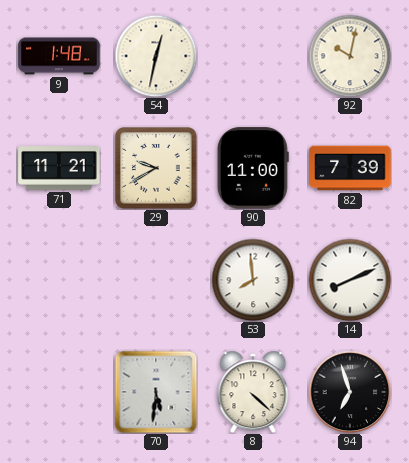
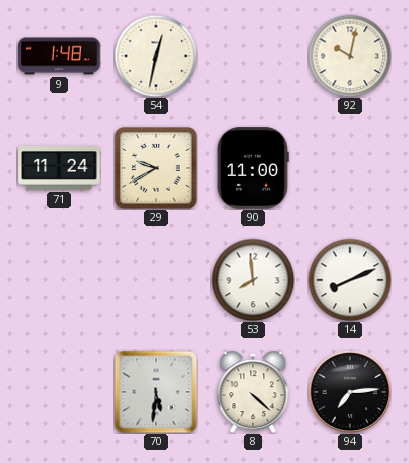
71: 11:21 -> 11:24 (59, 168)
82: 7:39 -> none (350, 168)
94: 6:57 -> 7:14 (350, 392)
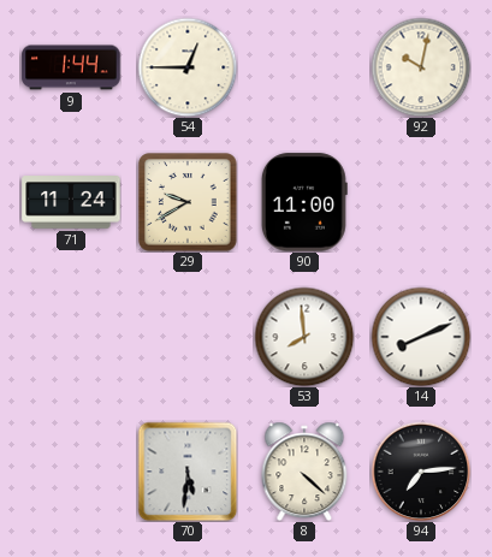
9: 1:48 -> 1:44 (71, 67)
54: 12:32 -> 12:45 (188, 67)
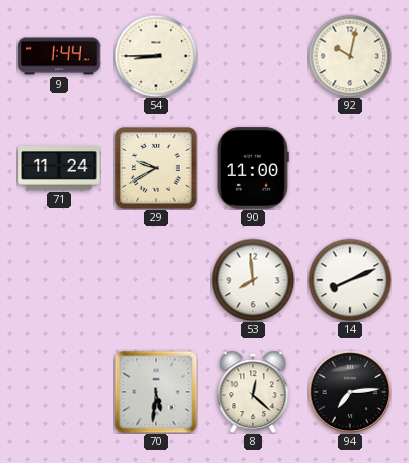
54: 12:45 -> 8:45 (156, 56)
8: 4:22 -> 12:22 (253, 392)
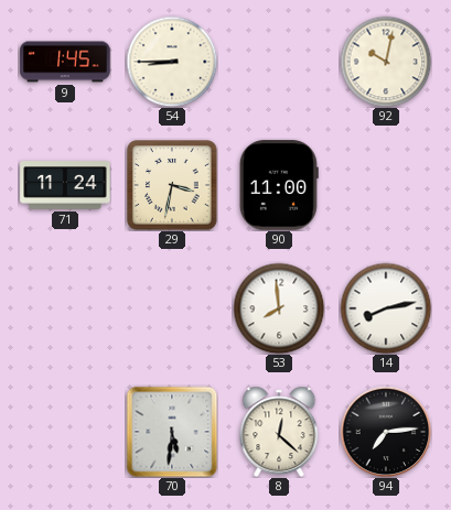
9: 1:44 -> 1:45 (65, 62)
29: 9:40 -> 3:32 (172, 185)
14: 8:11 -> 8:13 (386, 308)
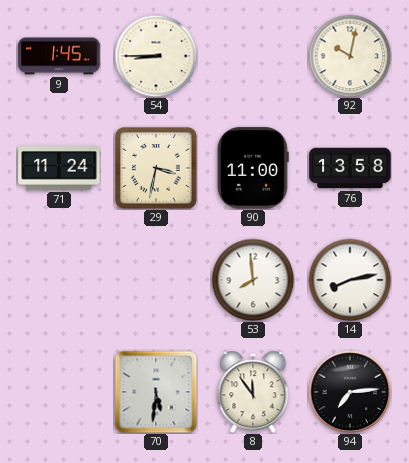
76: none -> 13:58 (350, 168)
8: 12:22 -> 11:54 (253, 392)
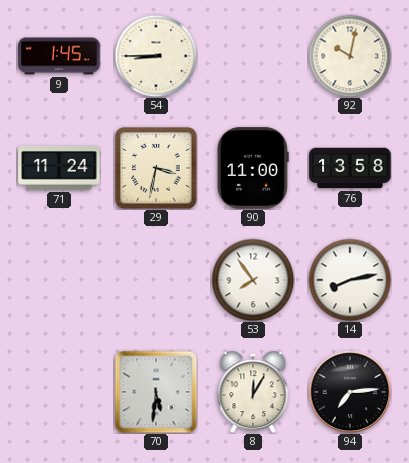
53: 7:59 -> 7:54 (253, 280)
8: 11:54 -> 12:05 (253, 392)
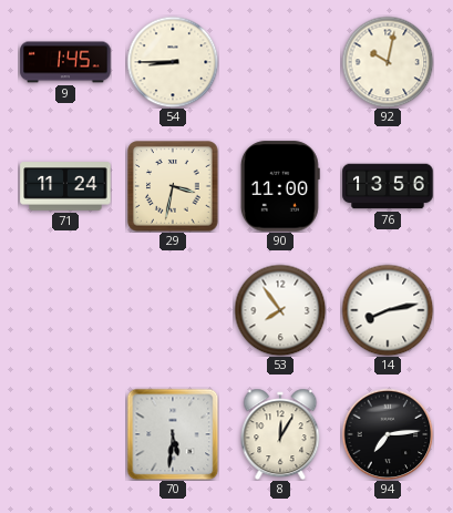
76: 13:58 -> 13:56 (388, 186)
